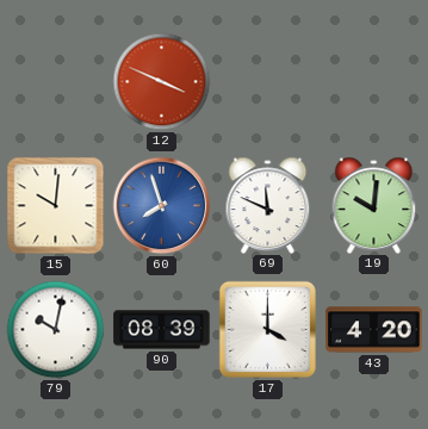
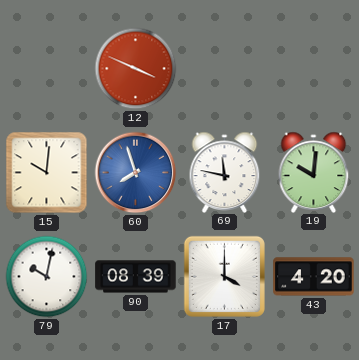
69: 11:49 -> 11:47 (225, 172)
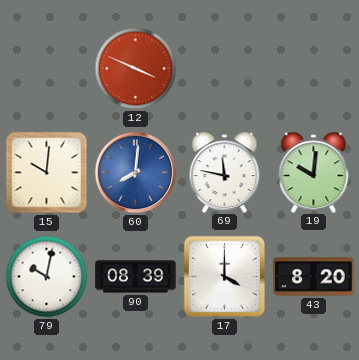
60: 7:57 -> 8:01 (136, 173)
43: 4:20 -> 8:20 (314, 277)
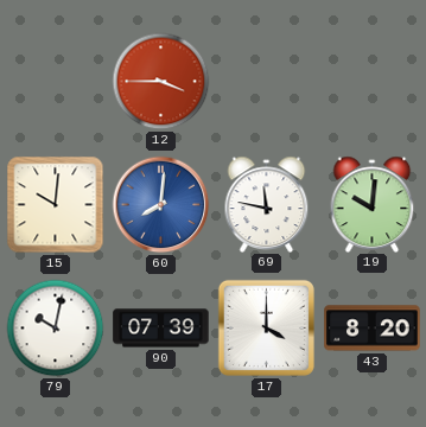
12: 3:49 -> 3:45 (161, 82)
90: 08:39 -> 07:39 (161, 329)
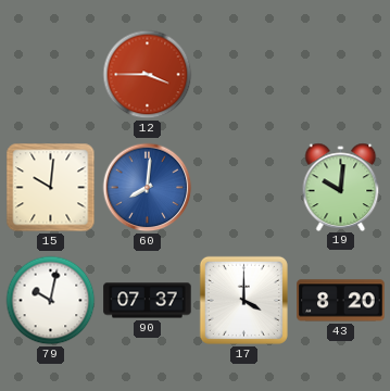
69: 11:47 -> none (267, 204)
90: 07:39 -> 07:37 (148, 301)
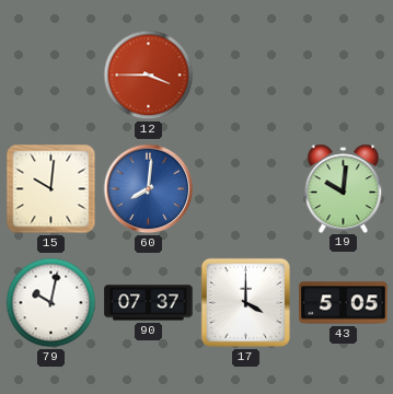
43: 8:20 -> 5:05 (344, 303)
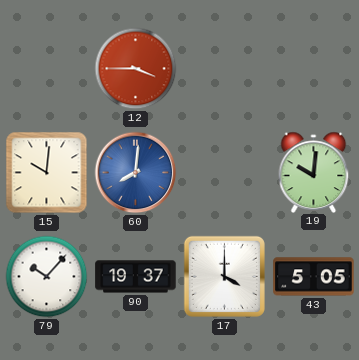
79: 10:02 -> 10:07 (47, 277)
90: 07:37 -> 19:37 (136, 277)
